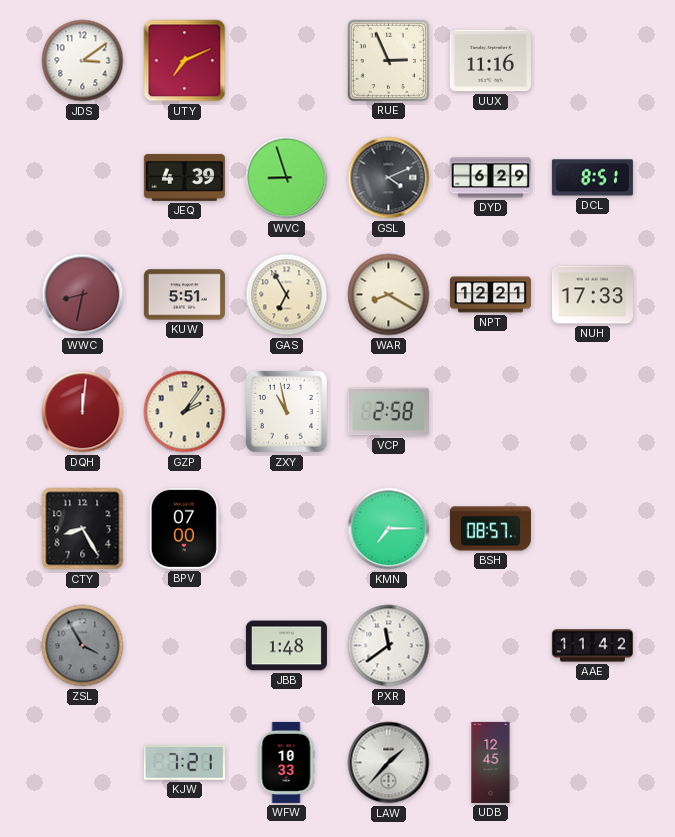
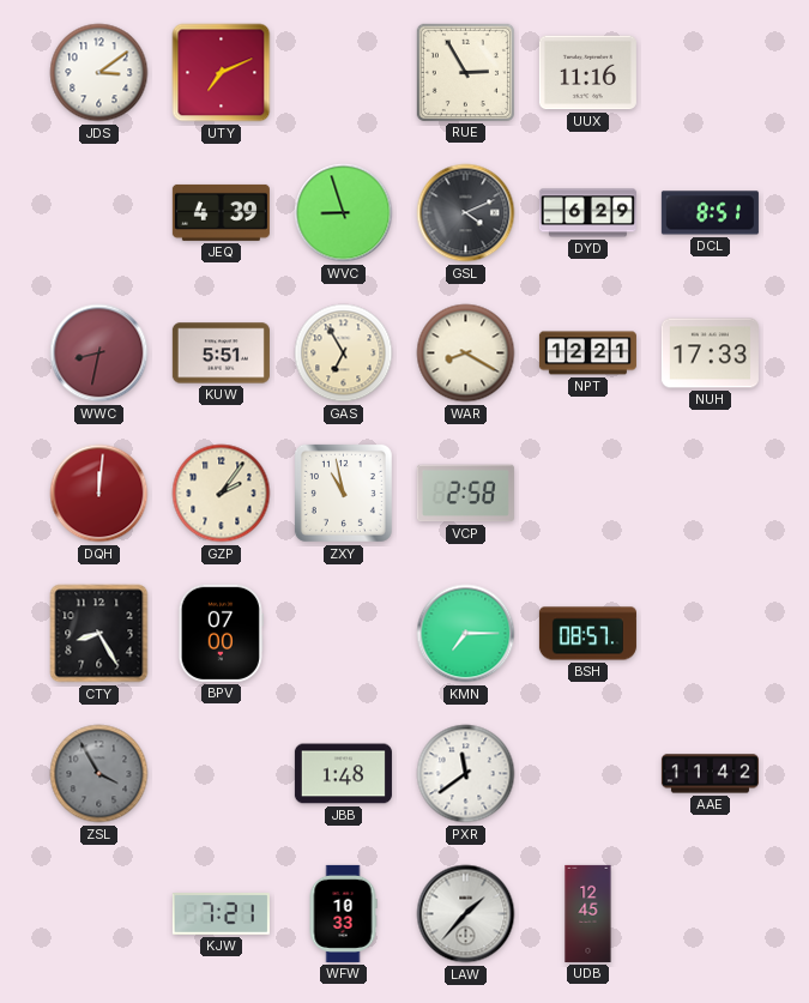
RUE: 2:56 -> 2:55 (465, 72)
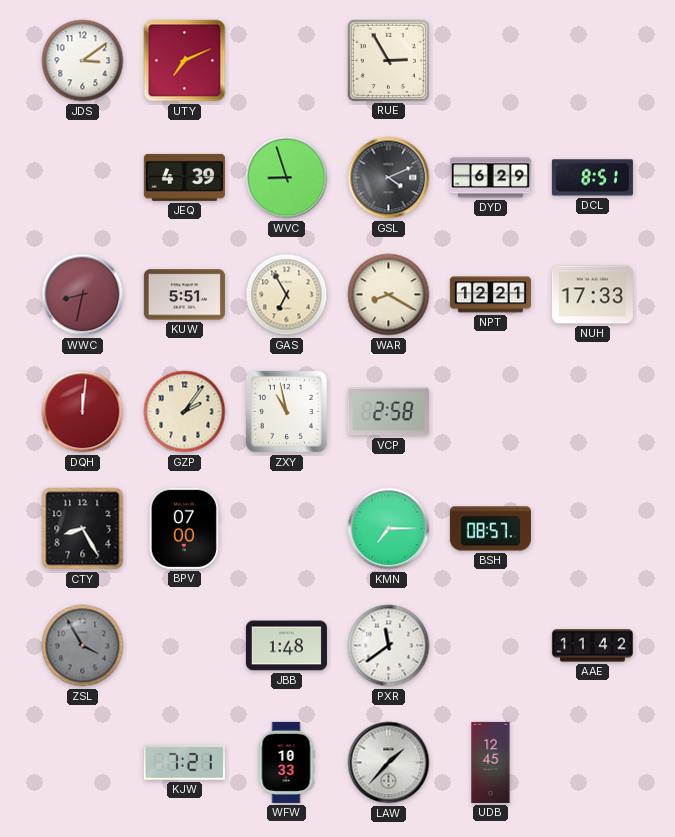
UUX: 11:16 -> none (587, 73)
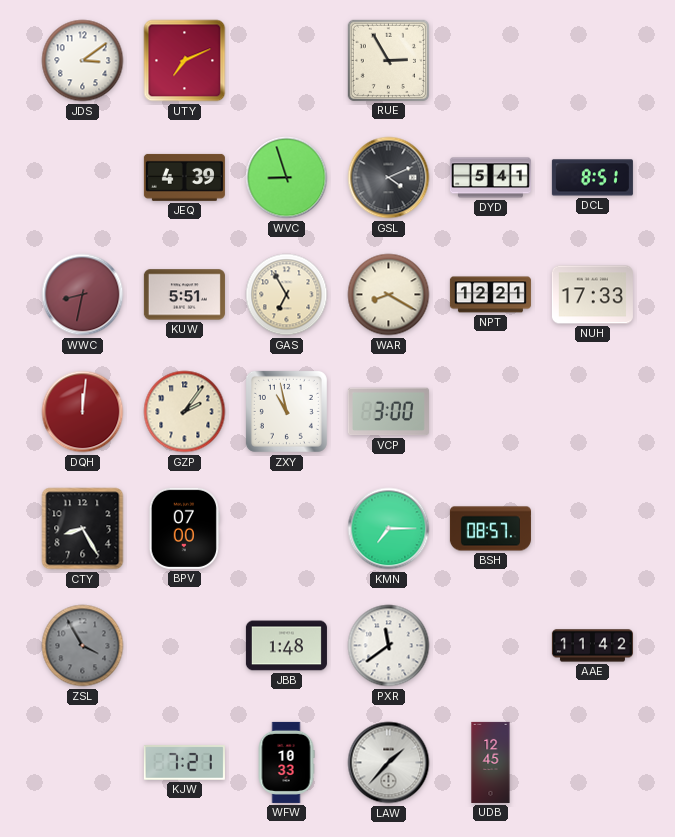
DYD: 6:29 -> 5:41 (490, 178)
VCP: 2:58 -> 3:00 (388, 412)
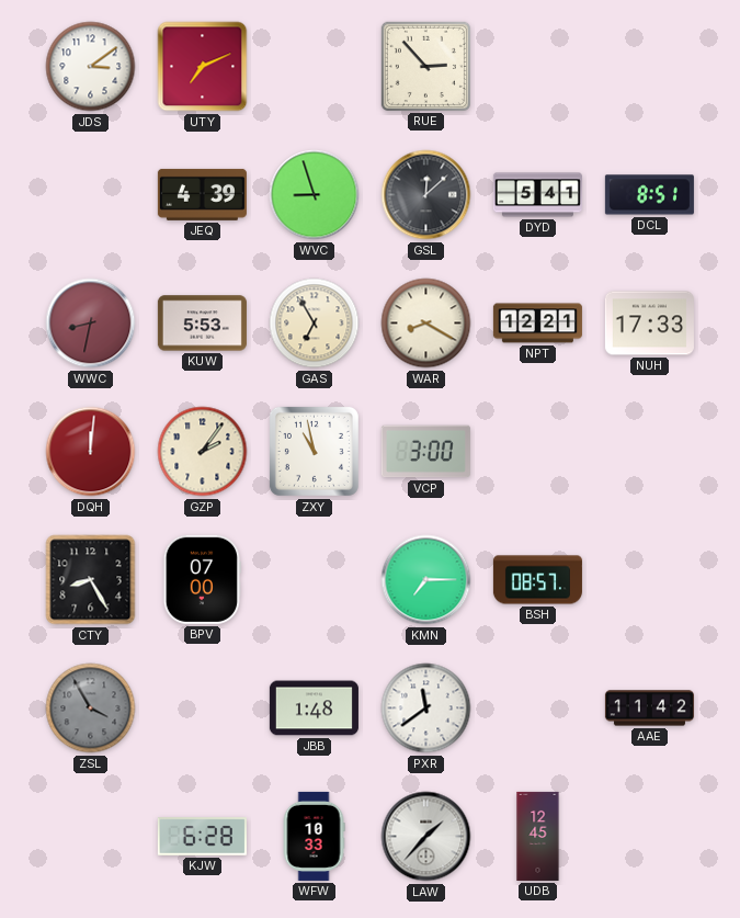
RUE: 2:55 -> 2:53 (425, 66)
GSL: 4:11 -> 12:08 (426, 195)
KUW: 5:51 -> 5:53 (202, 324)
KJW: 7:21 -> 6:28 (202, 837)
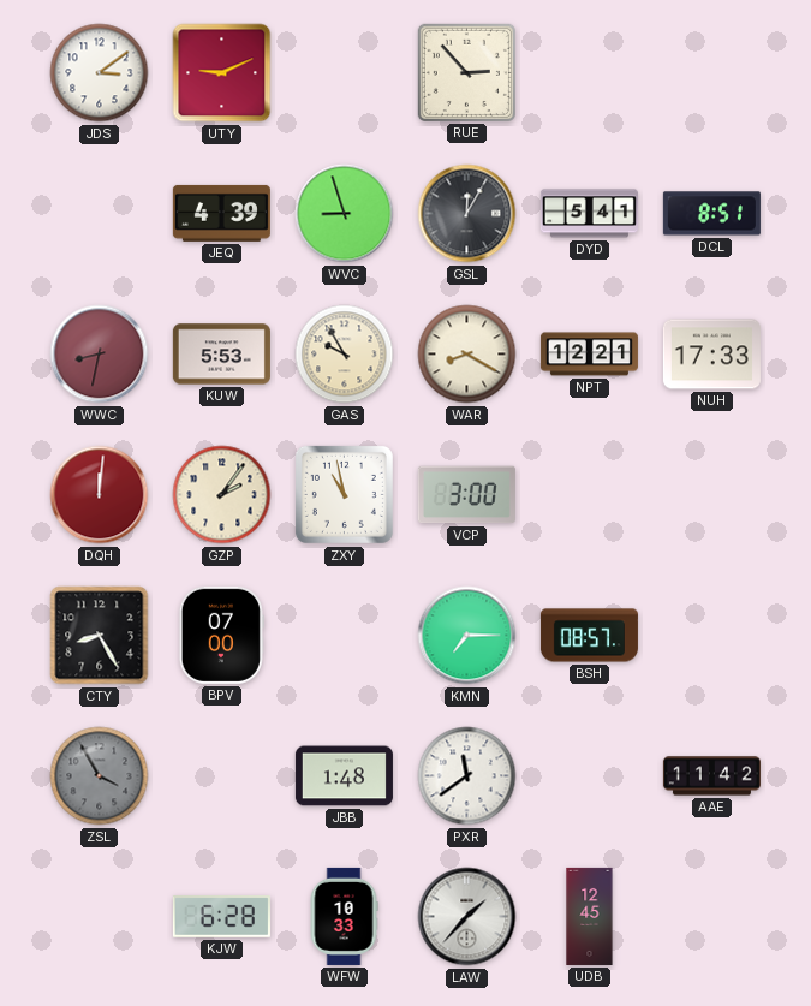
UTY: 7:11 -> 9:11 (222, 73)
GSL: 12:08 -> 12:05 (467, 214)
GAS: 6:55 -> 9:55 (345, 355)
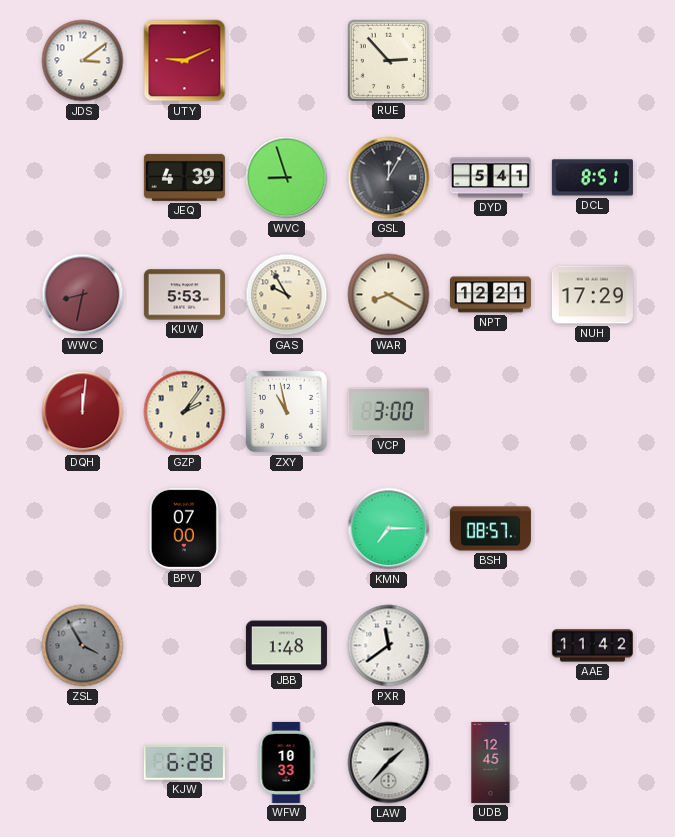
NUH: 17:33 -> 17:29 (592, 295)
CTY: 8:25 -> none (100, 636)
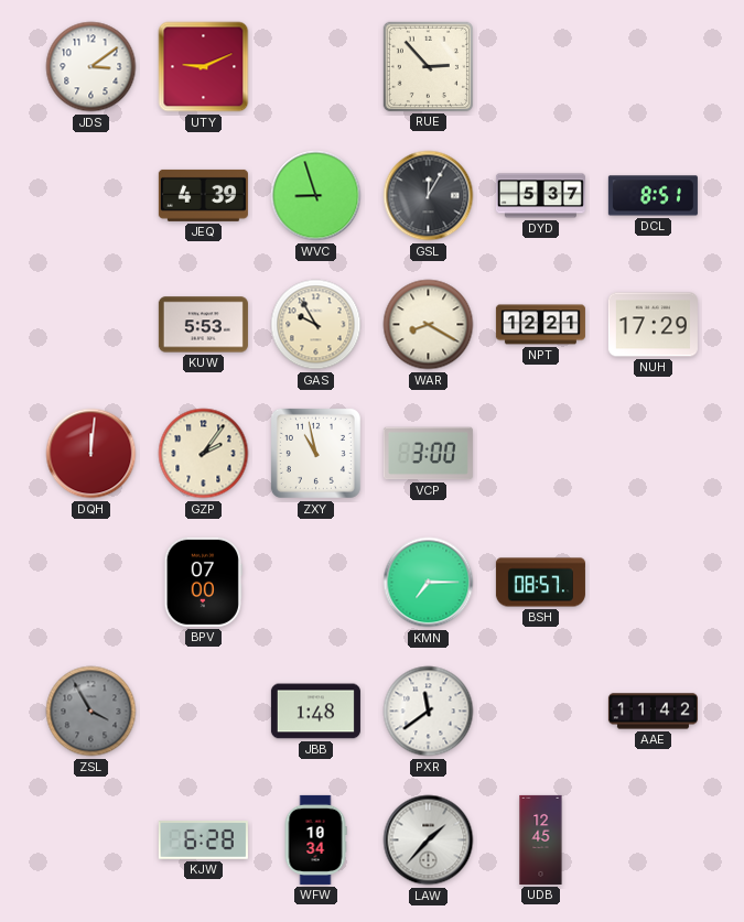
DYD: 5:41 -> 5:37 (540, 196)
WWC: 8:32 -> none (83, 295)
WFW: 10:33 -> 10:34 (315, 839)
